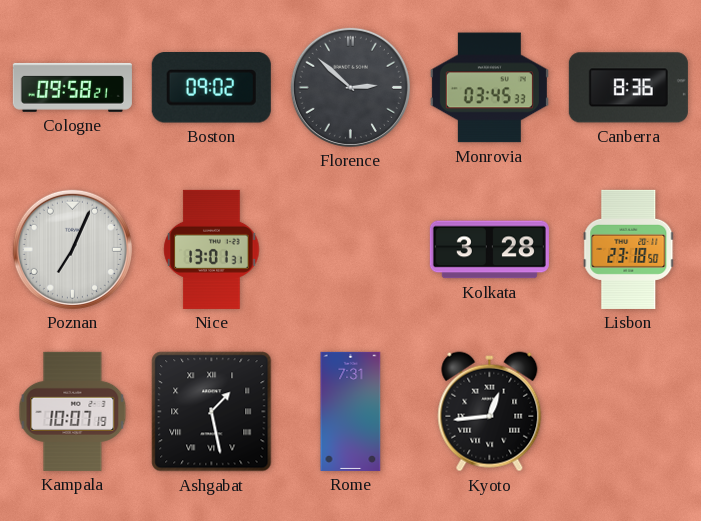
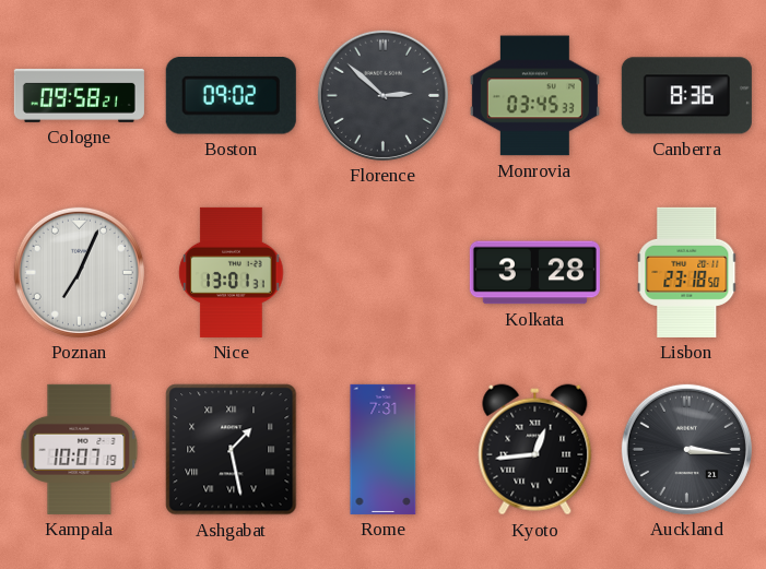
Auckland: none -> 3:16 (686, 449)
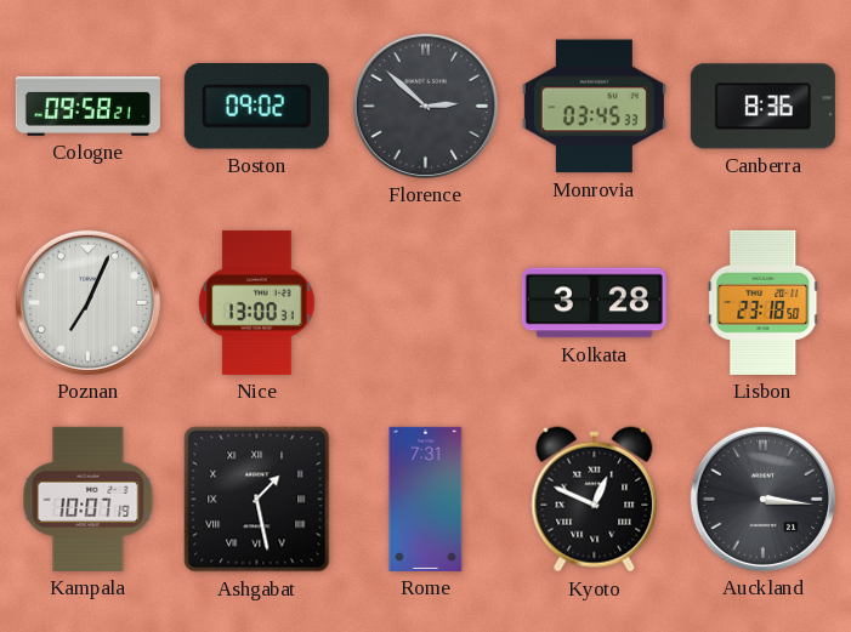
Nice: 13:01 -> 13:00 (257, 302)
Kyoto: 12:44 -> 12:49 (595, 500)
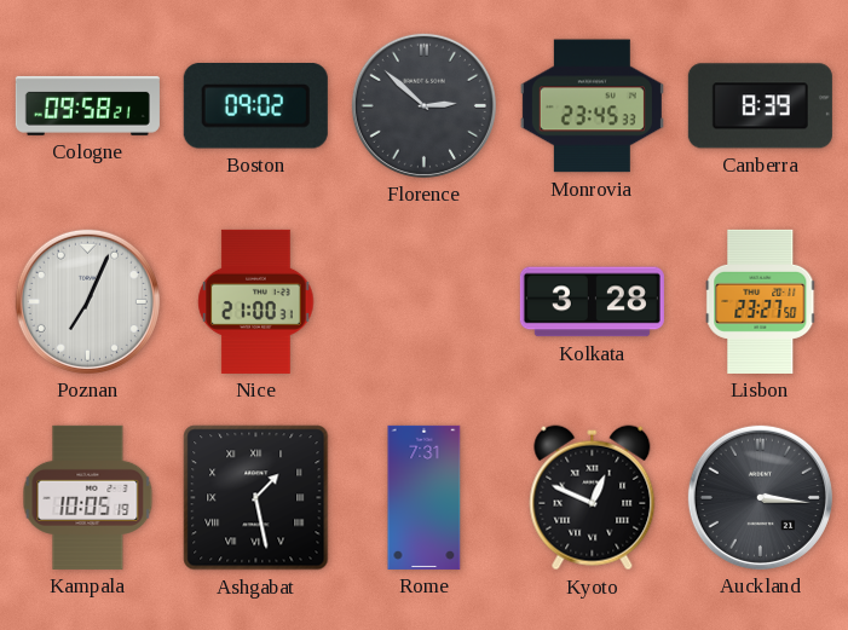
Monrovia: 03:45 -> 23:45 (592, 106)
Canberra: 8:36 -> 8:39 (760, 106)
Nice: 13:00 -> 21:00 (256, 301)
Lisbon: 23:18 -> 23:27 (761, 301)
Kampala: 10:07 -> 10:05 (88, 497)
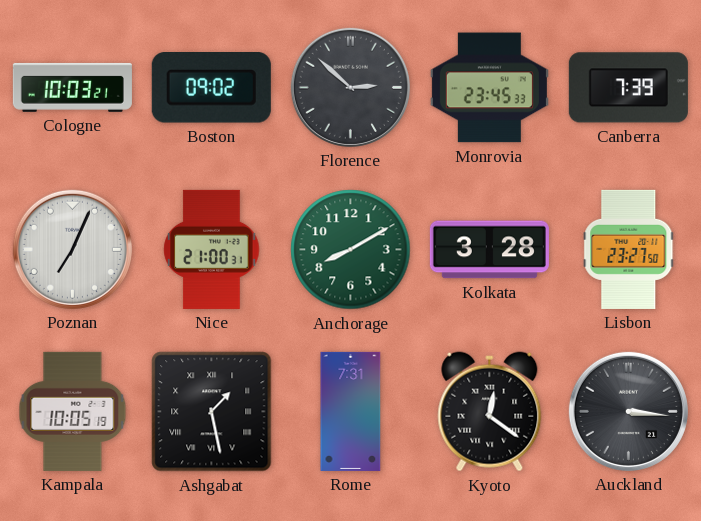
Cologne: 09:58 -> 10:03 (72, 87)
Canberra: 8:39 -> 7:39 (628, 88)
Anchorage: none -> 8:10 (351, 250)
Kyoto: 12:49 -> 12:21 (490, 412)
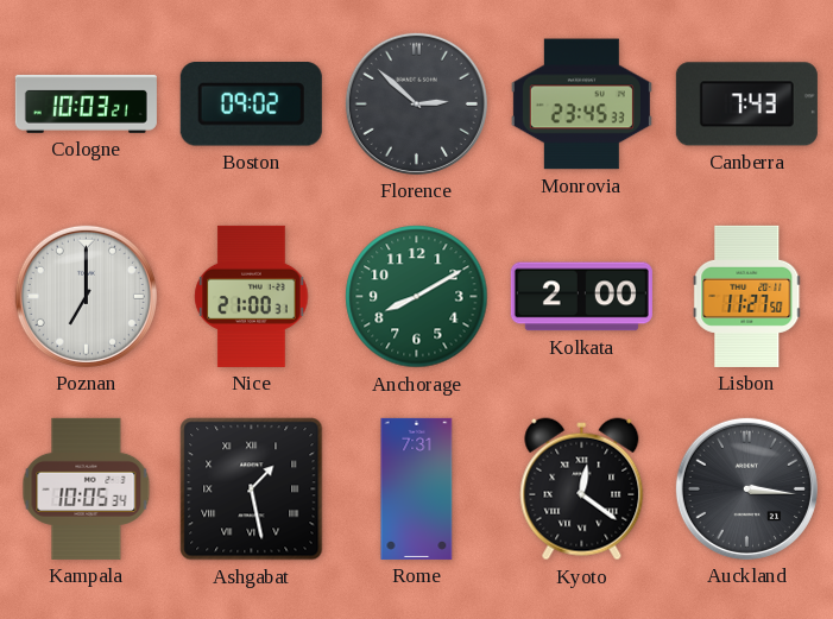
Canberra: 7:39 -> 7:43 (746, 105)
Poznan: 7:04 -> 7:00 (86, 296)
Kolkata: 3:28 -> 2:00 (581, 297)
Lisbon: 23:27 -> 11:27 (747, 296)
Kampala: 10:05:19 -> 10:05:34 (87, 488)
